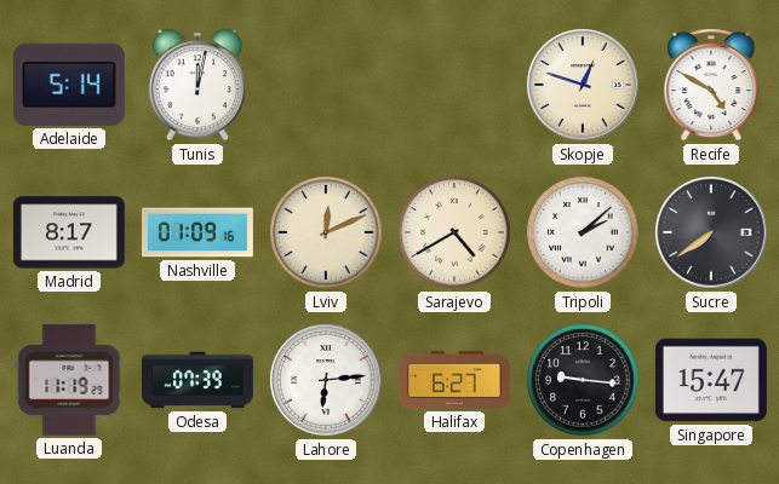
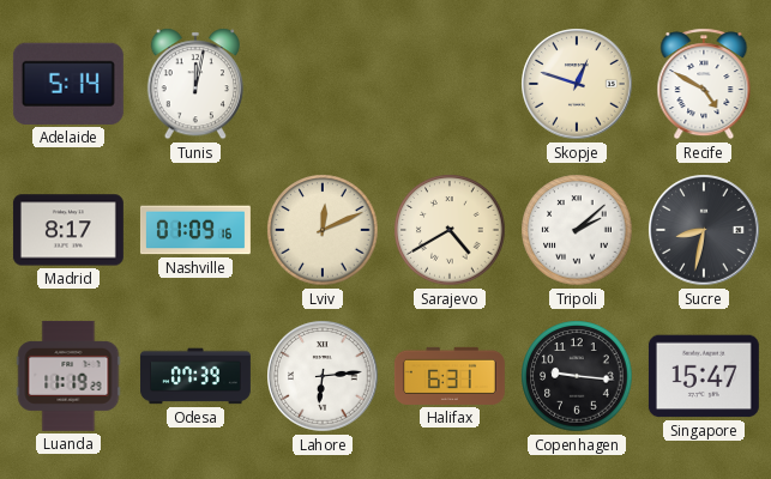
Sucre: 7:39 -> 8:32 (704, 230)
Halifax: 6:27 -> 6:31 (450, 376)
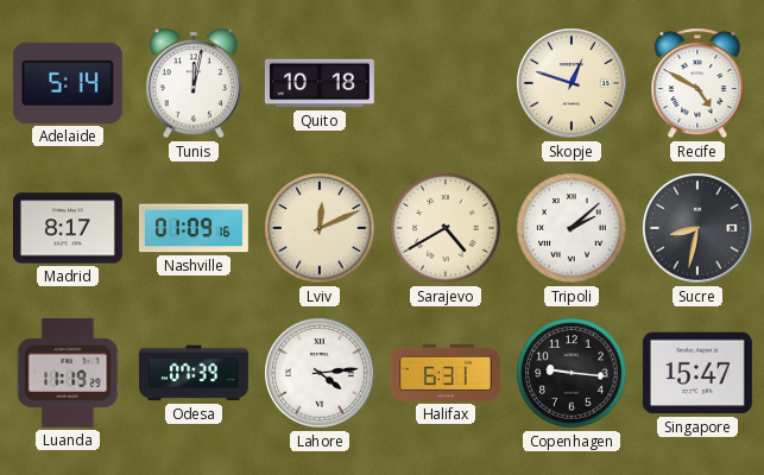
Quito: none -> 10:18 (320, 83)
Lahore: 6:14 -> 4:14 (320, 373)
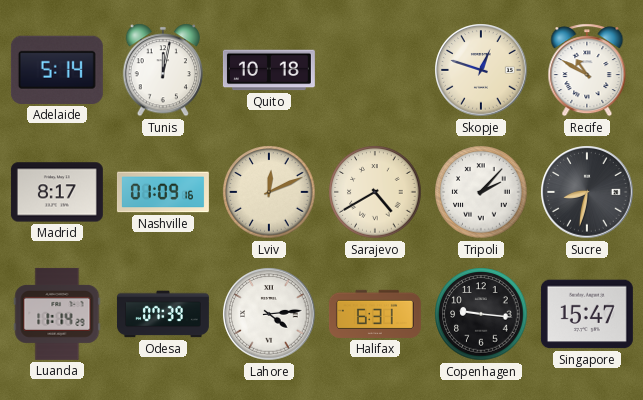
Recife: 4:50 -> 10:50 (587, 70)
Tripoli: 2:08 -> 2:07 (481, 192)
Luanda: 11:19 -> 11:14 (57, 314)
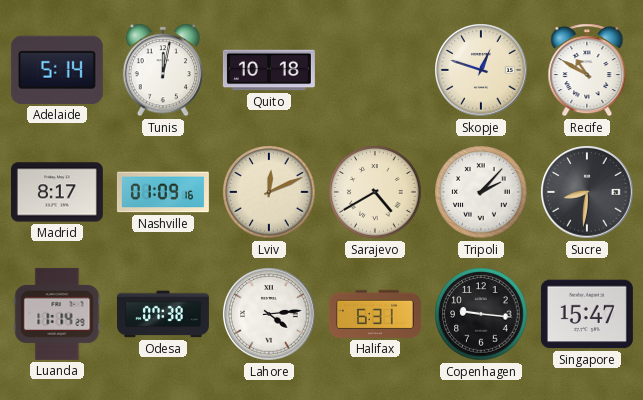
Sucre: 8:32 -> 8:31 (587, 192)
Odesa: 07:39 -> 07:38 (163, 314)
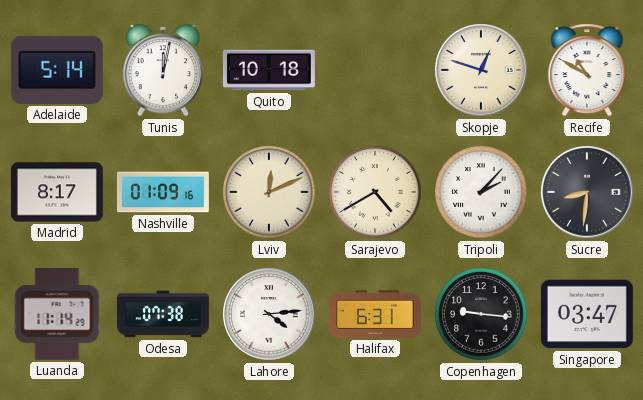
Singapore: 15:47 -> 03:47 (587, 314)
